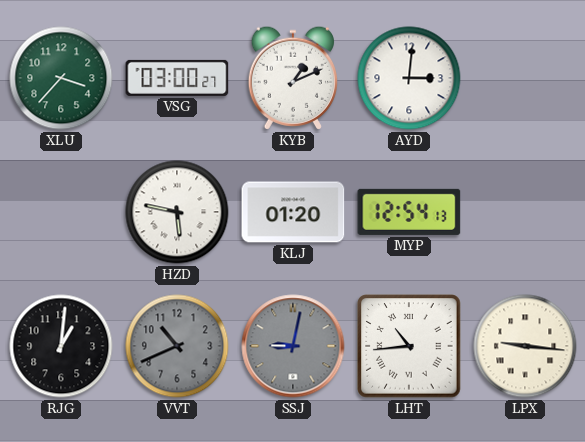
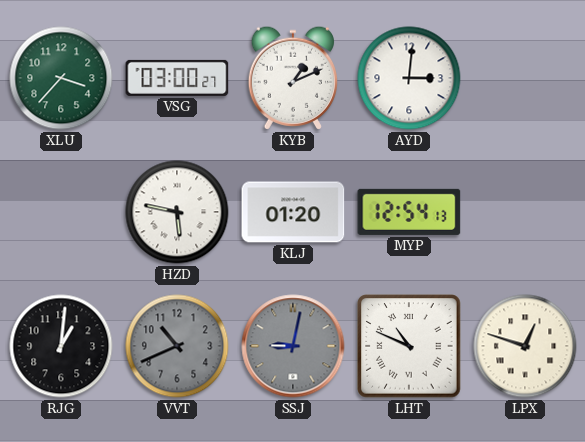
LHT: 10:44 -> 10:49 (409, 346)
LPX: 9:16 -> 12:48 (525, 346)
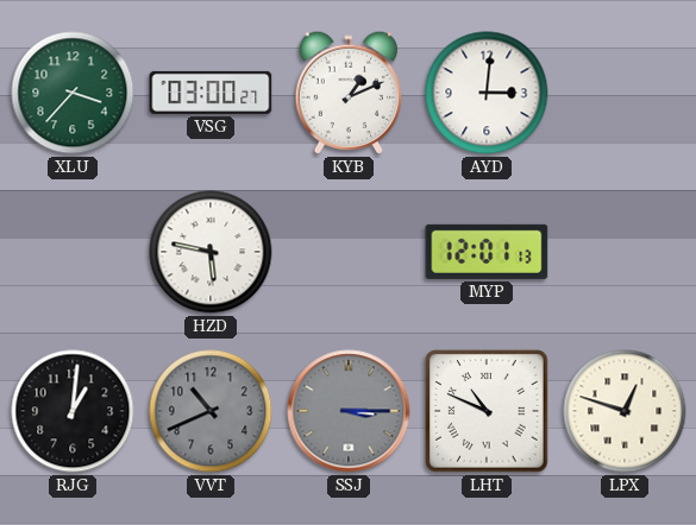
KLJ: 01:20 -> none (293, 212)
MYP: 12:54 -> 12:01 (487, 252)
SSJ: 9:02 -> 3:15 (349, 411)
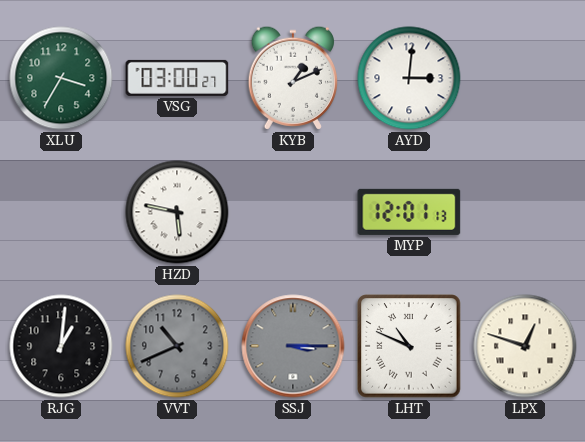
XLU: 3:37 -> 3:35 (61, 78)
